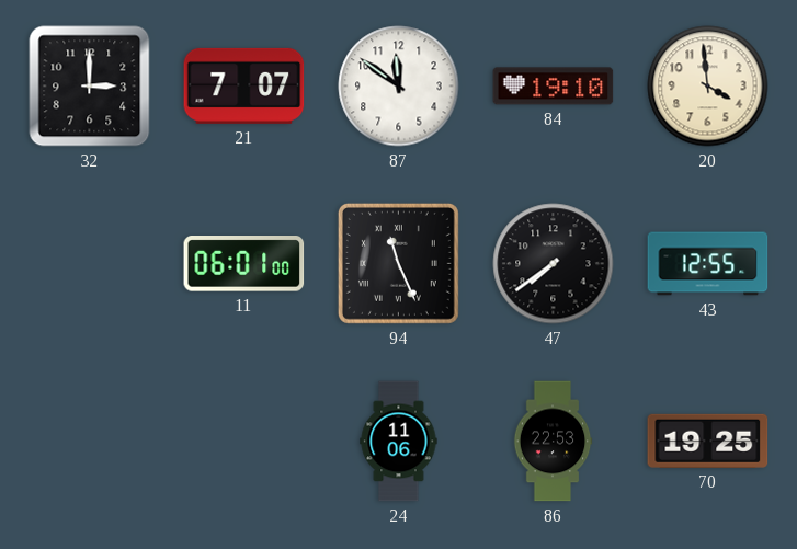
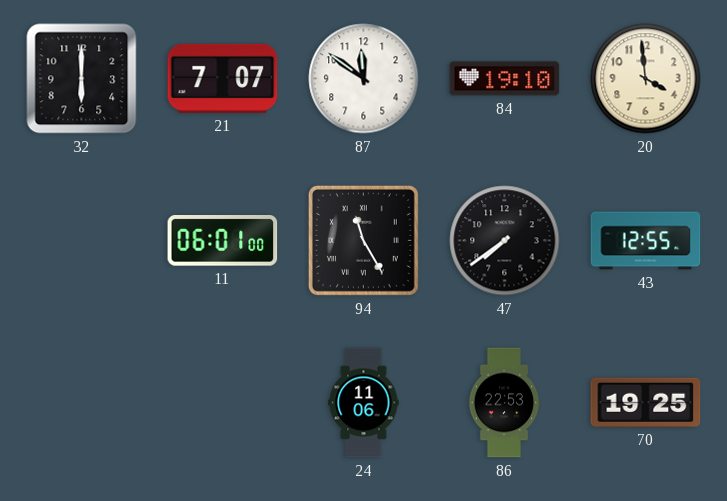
32: 3:00 -> 6:00 (82, 79)
94: 11:26 -> 11:25 (363, 240)
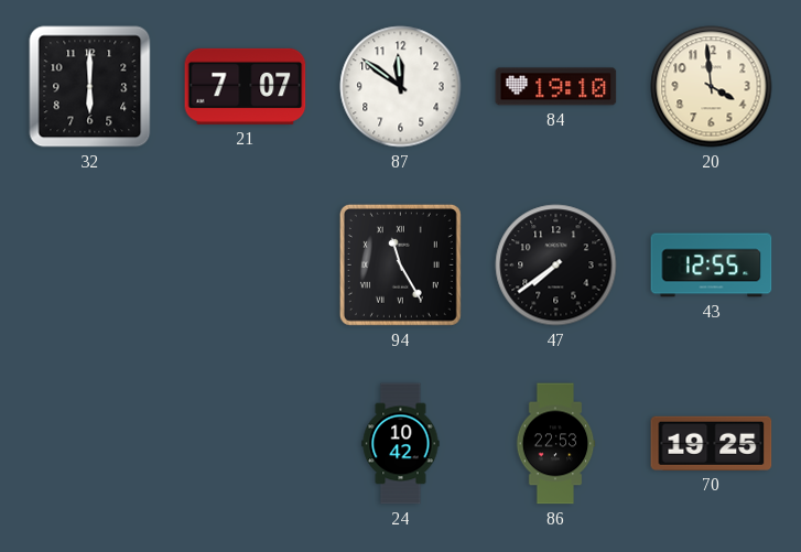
11: 06:01 -> none (223, 241)
24: 11:06 -> 10:42 (401, 444)
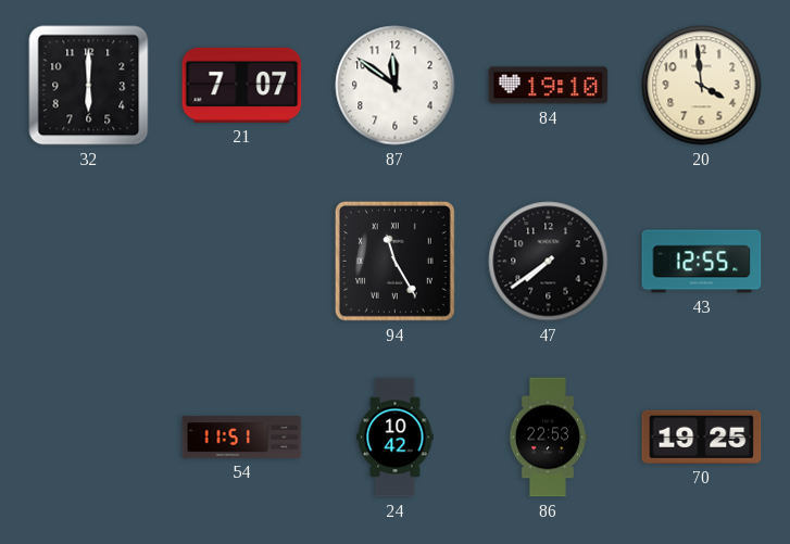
54: none -> 11:51 (242, 437)
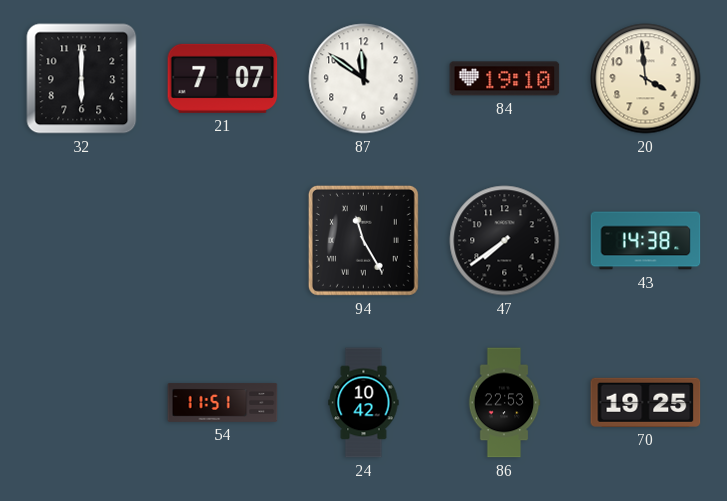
43: 12:55 -> 14:38 (646, 241)
